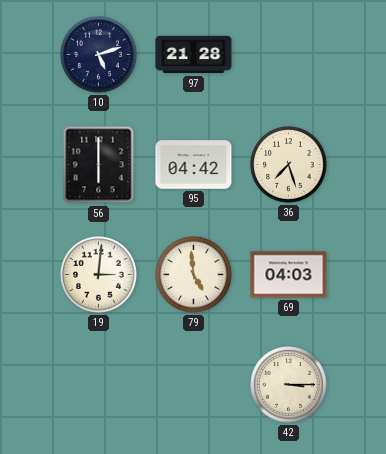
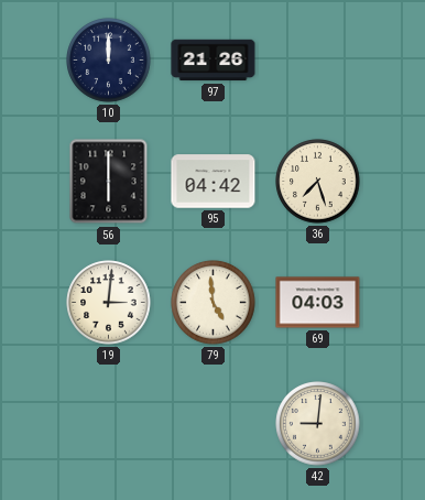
10: 5:12 -> 12:00 (109, 61)
97: 21:28 -> 21:26 (214, 61)
42: 3:15 -> 9:01 (318, 424)
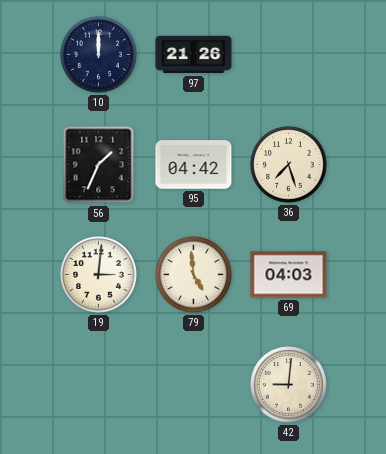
56: 6:00 -> 1:34 (99, 165)
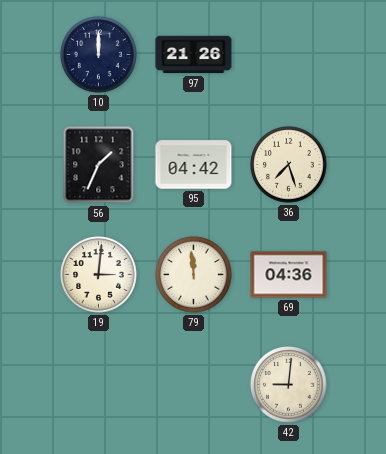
79: 4:59 -> 11:59 (194, 275)
69: 04:03 -> 04:36 (289, 275)
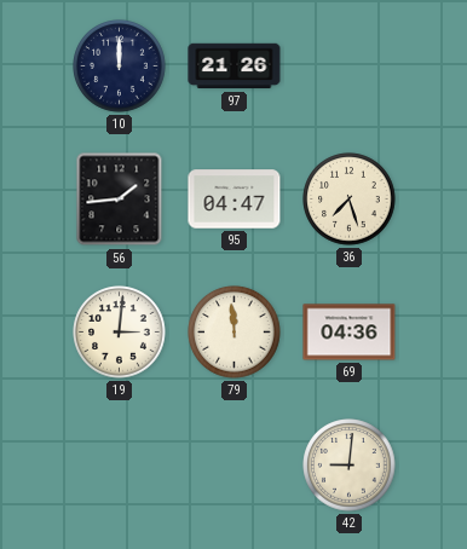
56: 1:34 -> 1:44 (120, 200)
95: 04:42 -> 04:47 (235, 200)
